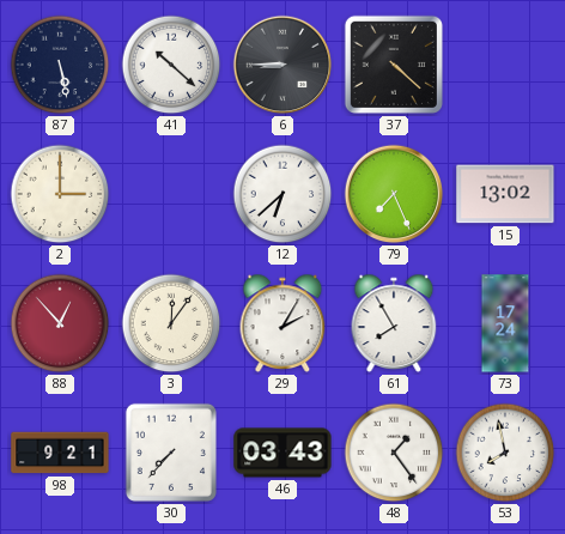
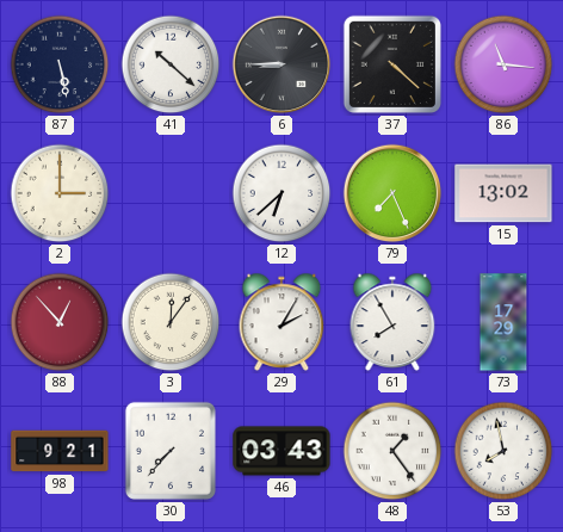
86: none -> 11:16 (503, 64)
73: 17:24 -> 17:29 (503, 322)
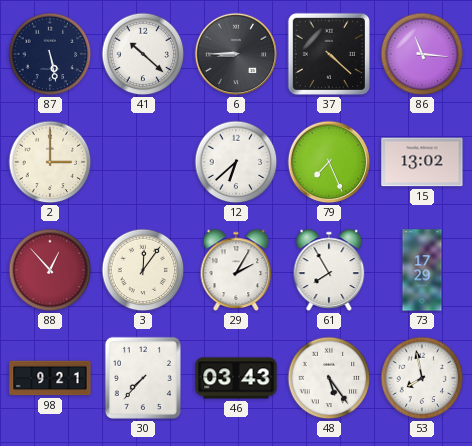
48: 1:24 -> 5:24 (329, 378)
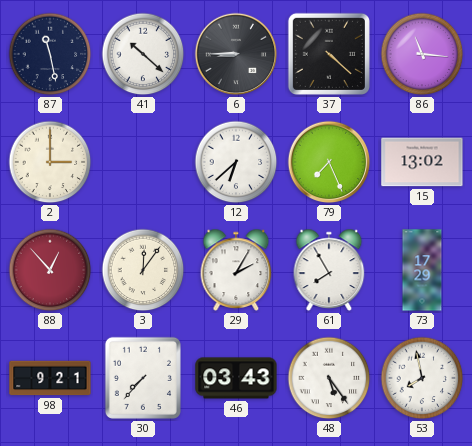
87: 5:28 -> 11:28 (50, 54)
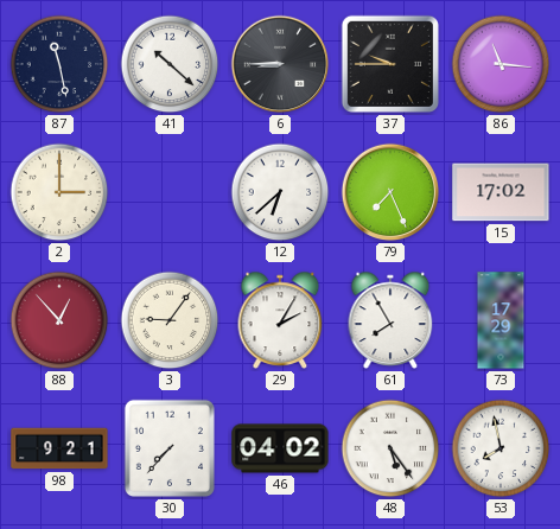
37: 4:22 -> 9:45 (390, 64)
15: 13:02 -> 17:02 (501, 192)
3: 12:06 -> 9:06 (170, 320)
46: 03:43 -> 04:02 (280, 448)
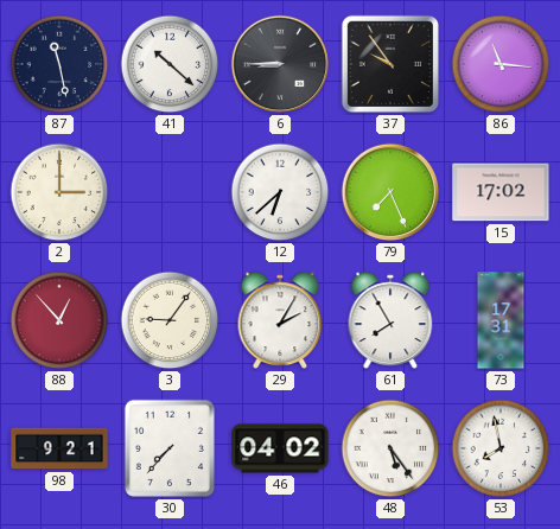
37: 9:45 -> 9:54 (390, 64)
73: 17:29 -> 17:31 (501, 320)
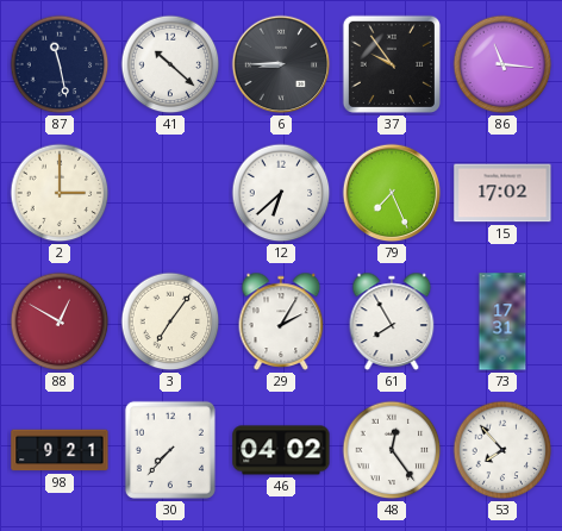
88: 12:53 -> 12:50 (60, 321)
3: 9:06 -> 7:06 (170, 321)
48: 5:24 -> 12:24 (392, 450)
53: 7:58 -> 7:53 (502, 450)
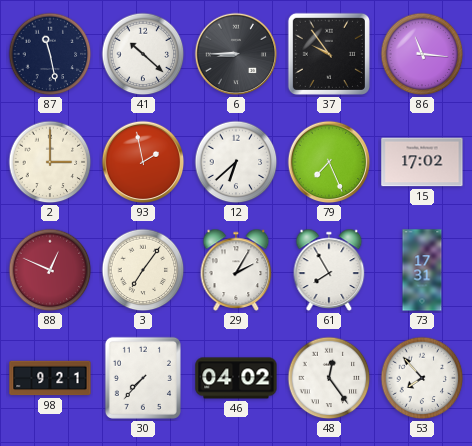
93: none -> 1:58 (143, 162)
88: 12:50 -> 12:49 (50, 270)
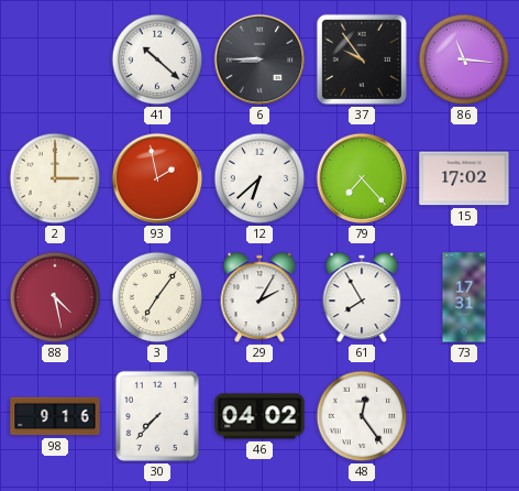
87: 11:28 -> none (50, 54)
79: 7:26 -> 7:23 (362, 178)
88: 12:49 -> 4:28 (55, 297)
98: 9:21 -> 9:16 (55, 416)
53: 7:53 -> none (422, 378)
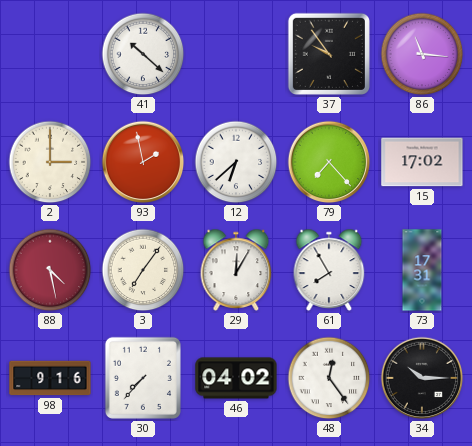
6: 8:45 -> none (259, 59)
29: 2:05 -> 12:05 (236, 270)
34: none -> 10:15 (422, 378)
